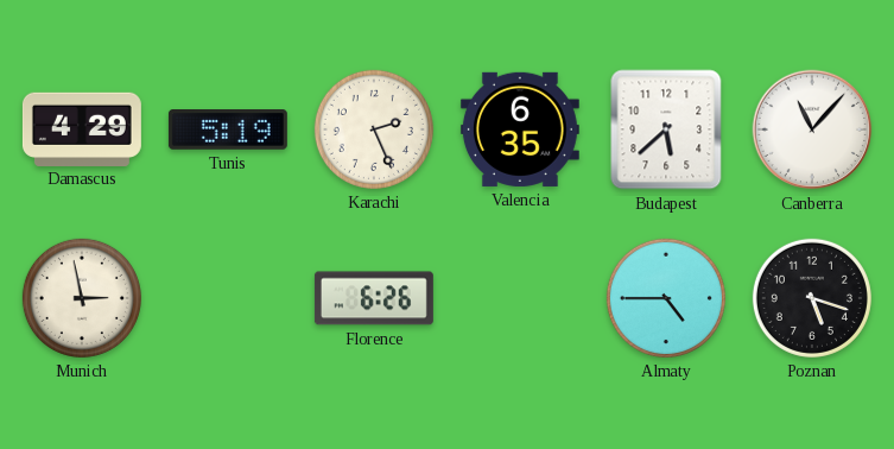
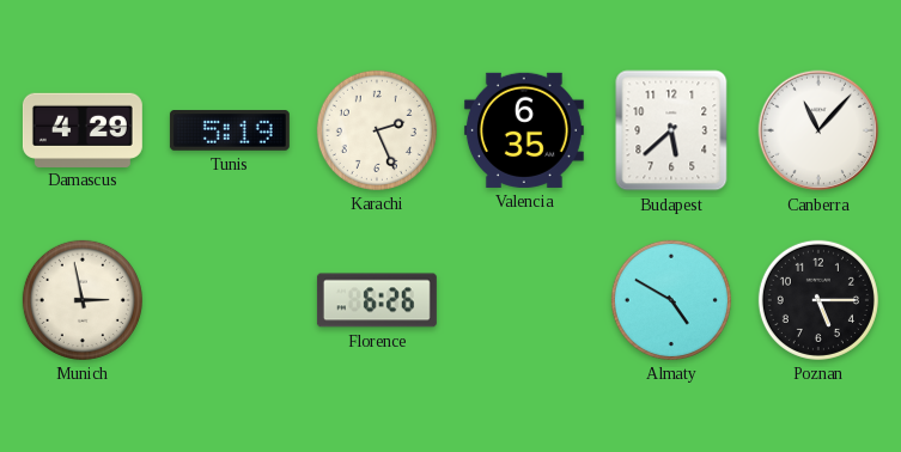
Almaty: 4:45 -> 4:50 (671, 300)
Poznan: 5:18 -> 5:15 (818, 300)
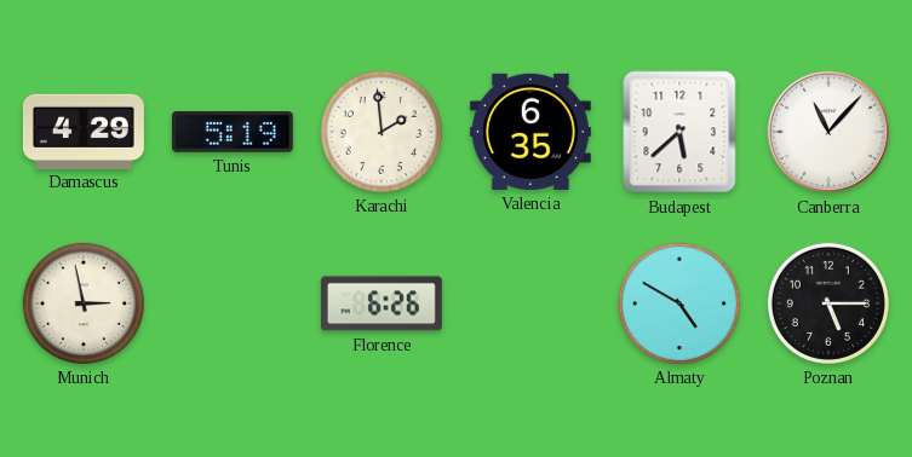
Karachi: 2:26 -> 1:59 (382, 132)
